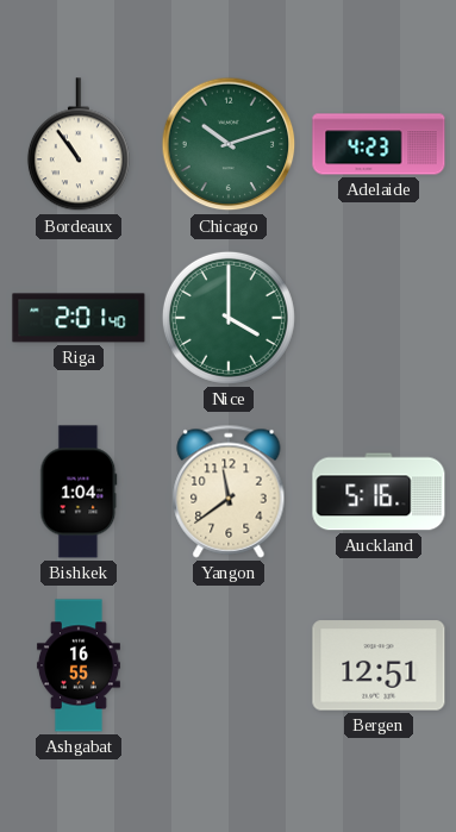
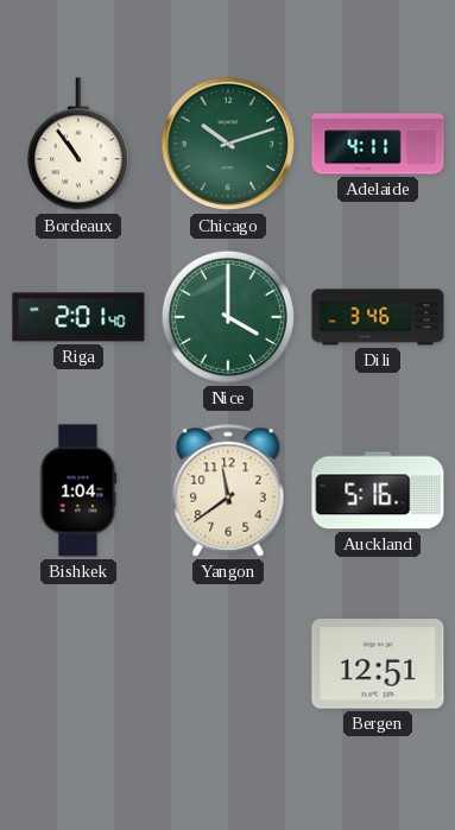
Adelaide: 4:23 -> 4:11 (378, 144)
Dili: none -> 3:46 (378, 317)
Ashgabat: 16:55 -> none (79, 665)
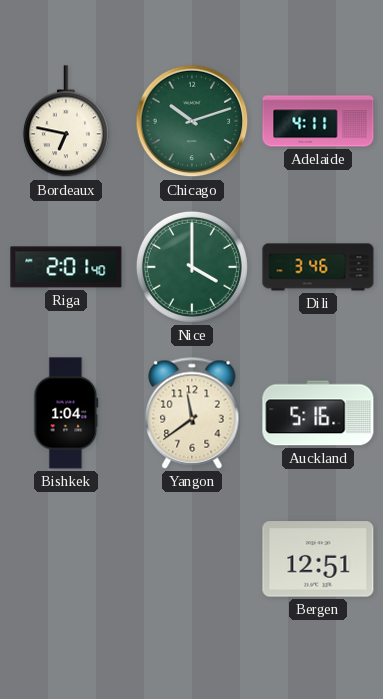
Bordeaux: 10:54 -> 6:47 (66, 122)
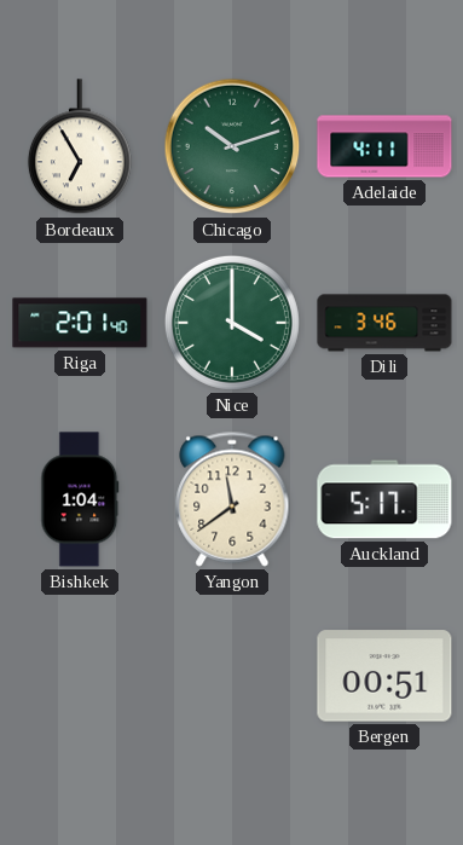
Bordeaux: 6:47 -> 6:55 (80, 147)
Auckland: 5:16 -> 5:17 (384, 499)
Bergen: 12:51 -> 00:51 (384, 676)
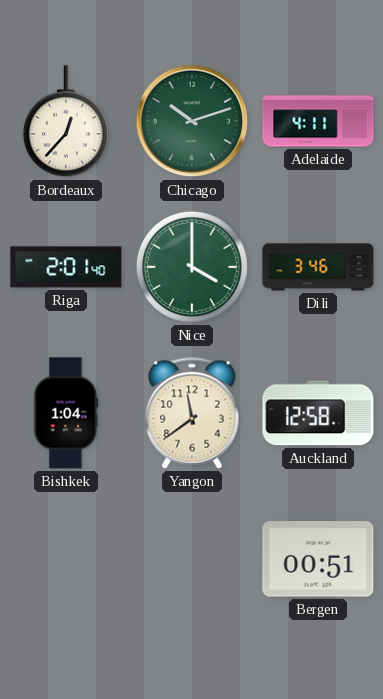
Bordeaux: 6:55 -> 12:37 (66, 122)
Auckland: 5:17 -> 12:58 (318, 413)
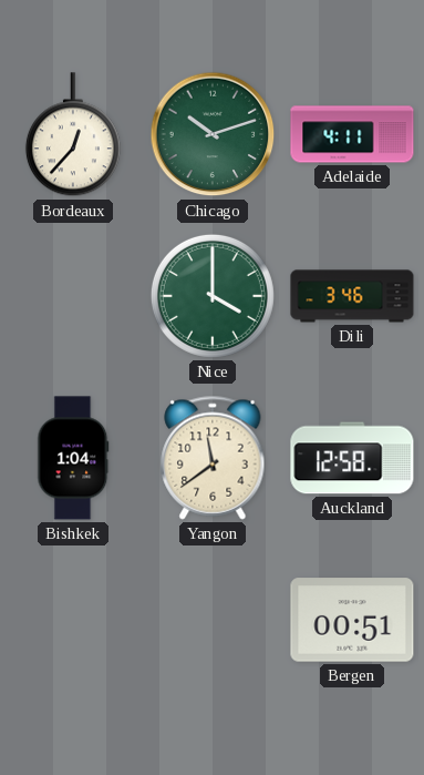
Riga: 2:01 -> none (66, 267)
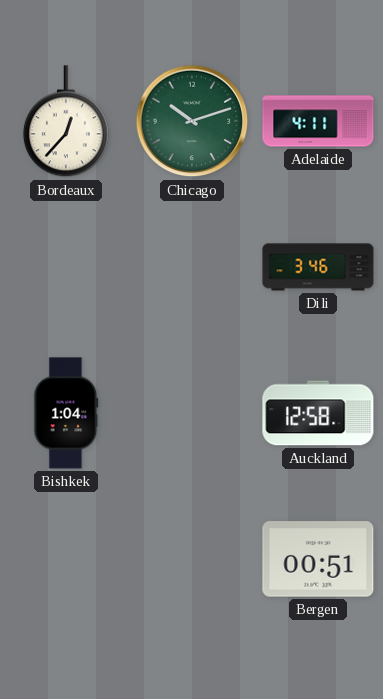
Nice: 4:00 -> none (213, 296)
Yangon: 11:39 -> none (213, 458)
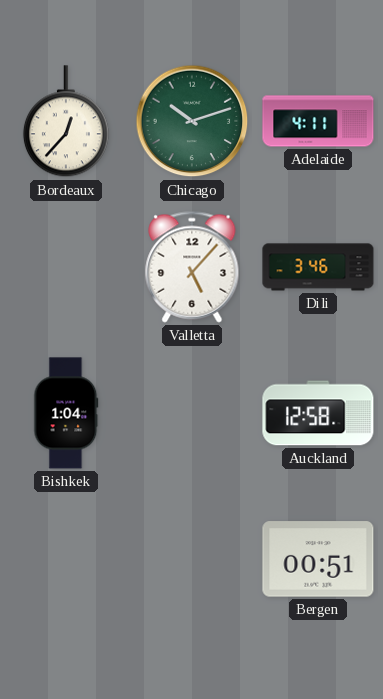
Valletta: none -> 5:07 (192, 267)
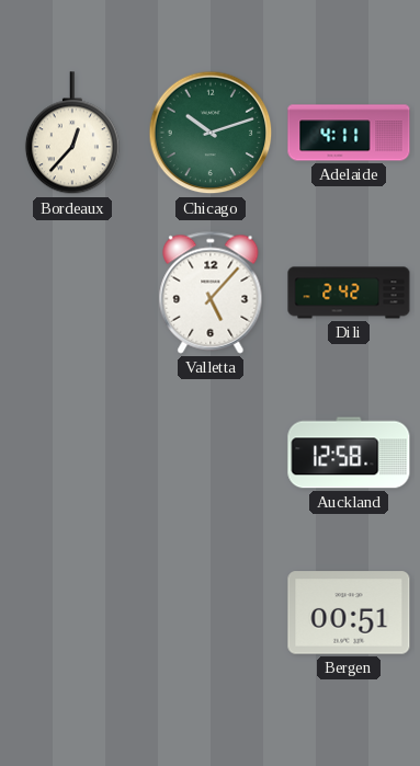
Dili: 3:46 -> 2:42 (349, 293)
Bishkek: 1:04 -> none (66, 413)
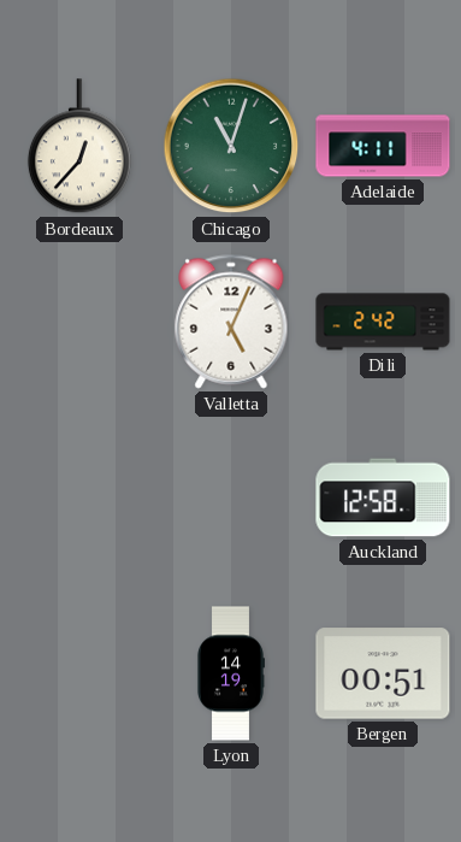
Chicago: 10:12 -> 11:03 (231, 146)
Valletta: 5:07 -> 5:04 (231, 322)
Lyon: none -> 14:19 (230, 673)
